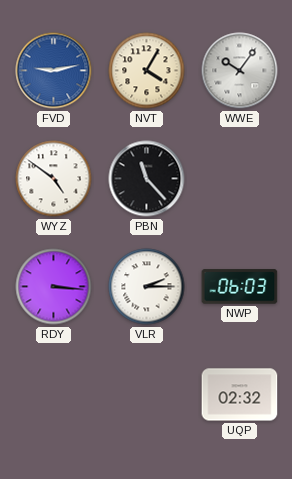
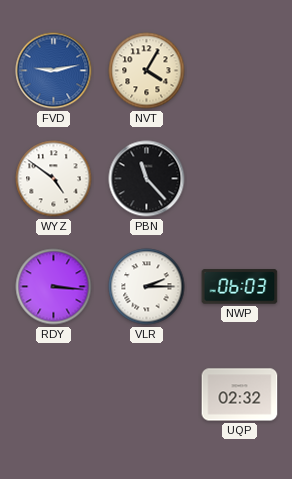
WWE: 10:06 -> none (240, 71)
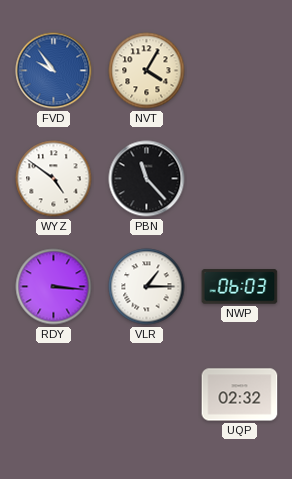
FVD: 9:13 -> 9:54 (54, 71)
VLR: 2:15 -> 1:15 (147, 287)
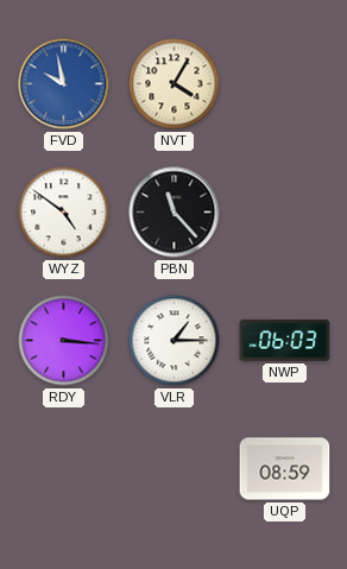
FVD: 9:54 -> 9:58 (64, 84)
UQP: 02:32 -> 08:59 (285, 469)
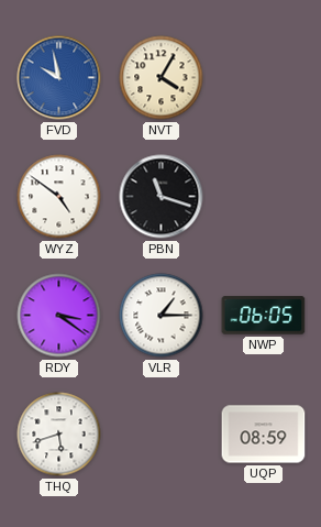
PBN: 11:23 -> 11:18 (162, 197)
RDY: 3:16 -> 3:21 (59, 316)
NWP: 06:03 -> 06:05 (264, 316)
THQ: none -> 5:42 (59, 435)
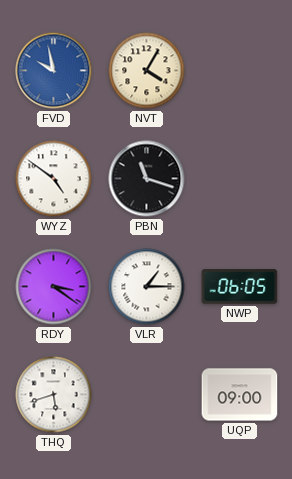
UQP: 08:59 -> 09:00 (240, 395)
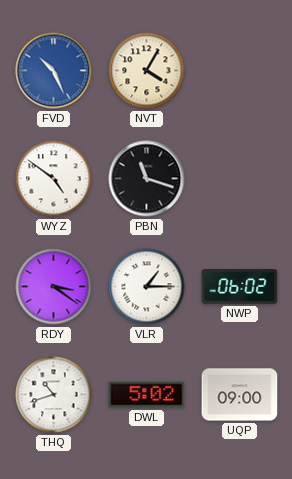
FVD: 9:58 -> 10:26 (54, 71)
NWP: 06:05 -> 06:02 (240, 287)
THQ: 5:42 -> 10:42 (54, 395)
DWL: none -> 5:02 (147, 395)
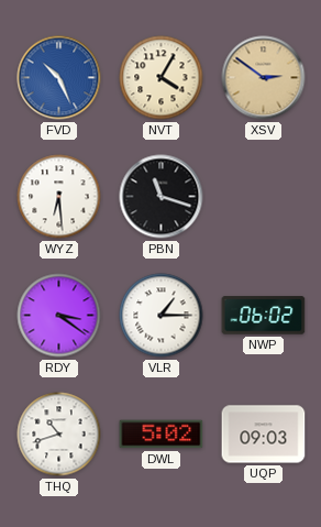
XSV: none -> 2:51 (264, 78)
WYZ: 4:51 -> 6:29 (59, 197)
UQP: 09:00 -> 09:03 (264, 435)
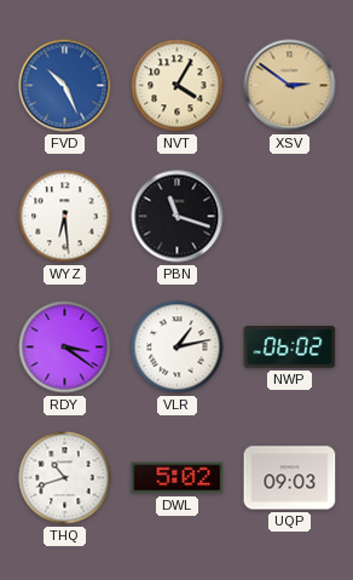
VLR: 1:15 -> 1:13 (178, 348)
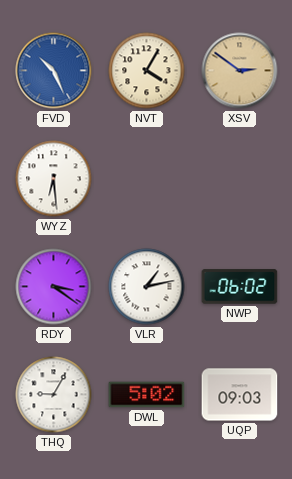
PBN: 11:18 -> none (178, 217)
THQ: 10:42 -> 9:05 (54, 395)
